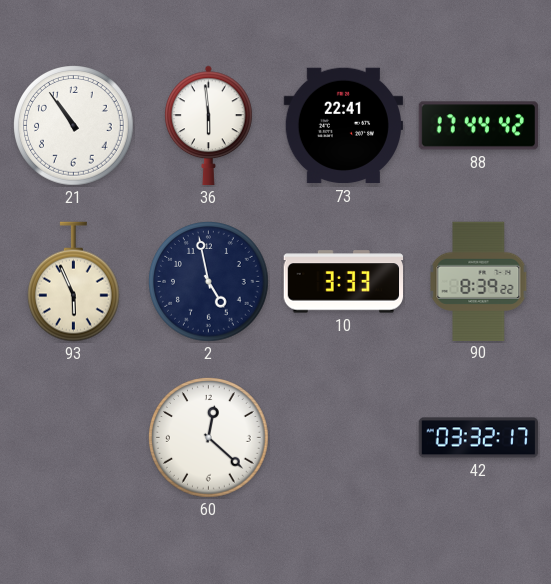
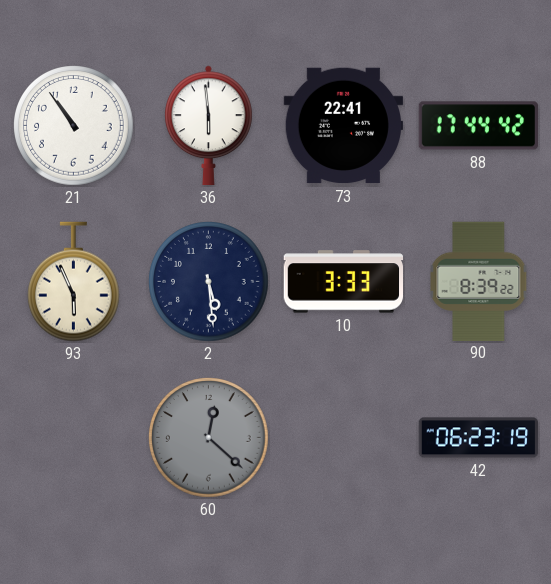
2: 4:58 -> 5:29 (209, 282)
60 dial: white -> grey (209, 438)
42: 03:32 -> 06:23 (479, 438)
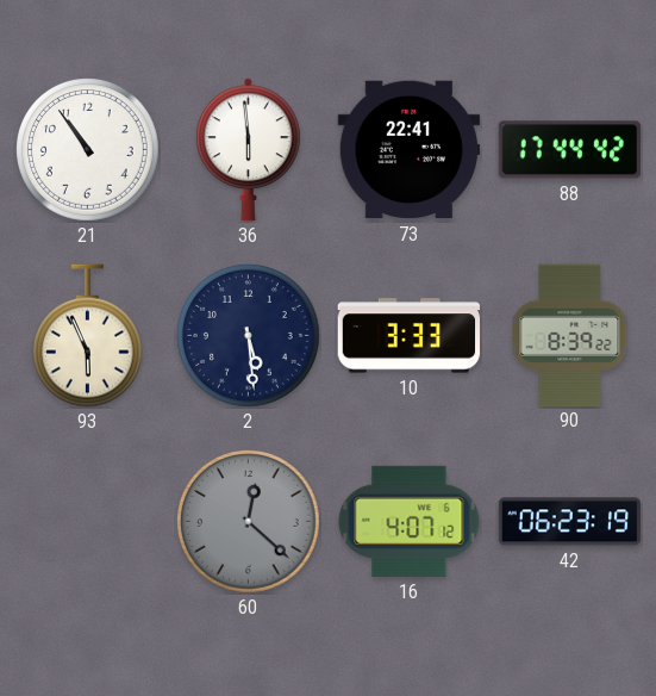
16: none -> 4:07 (410, 521)
